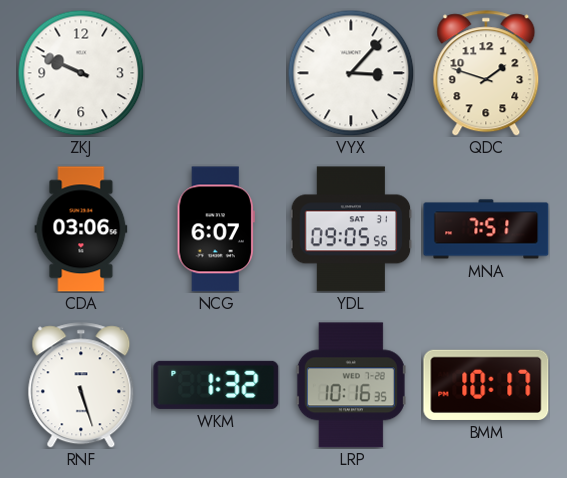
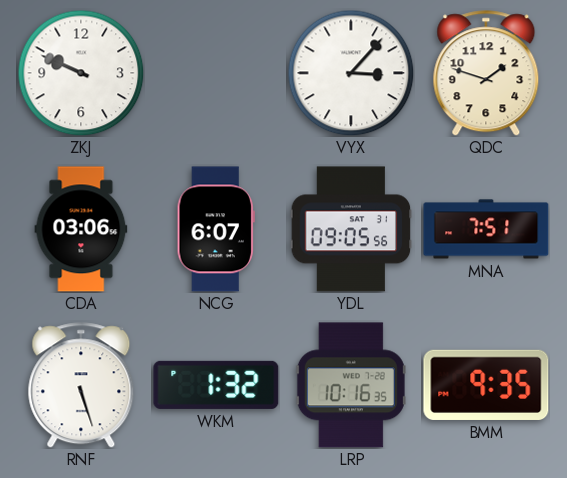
BMM: 10:17 -> 9:35 (486, 385)
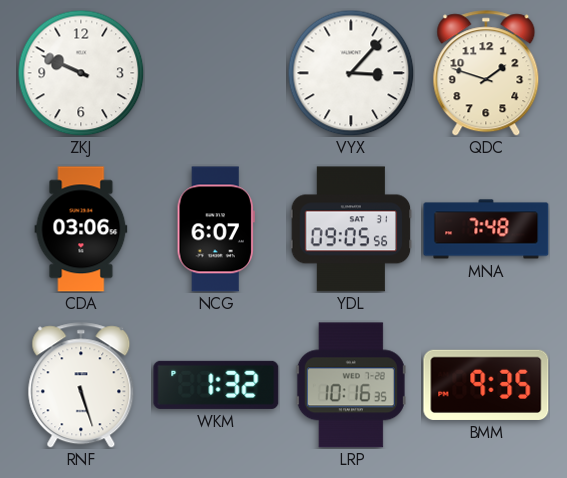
MNA: 7:51 -> 7:48 (486, 229)
